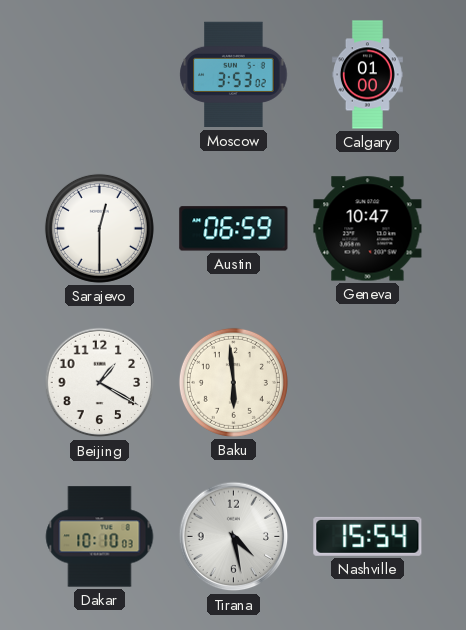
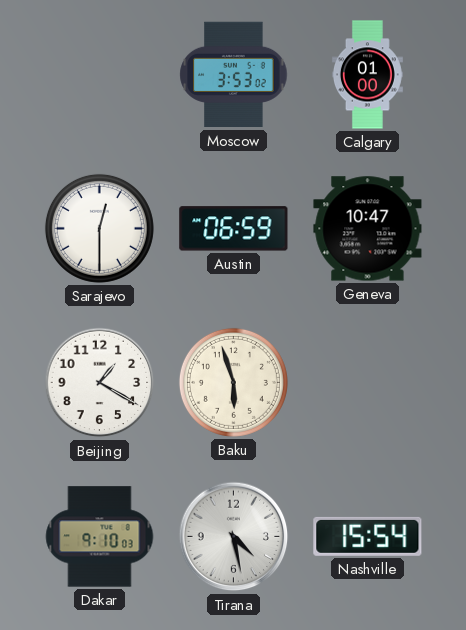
Baku: 5:59 -> 5:57 (233, 382)
Dakar: 10:10 -> 9:10 (100, 537)
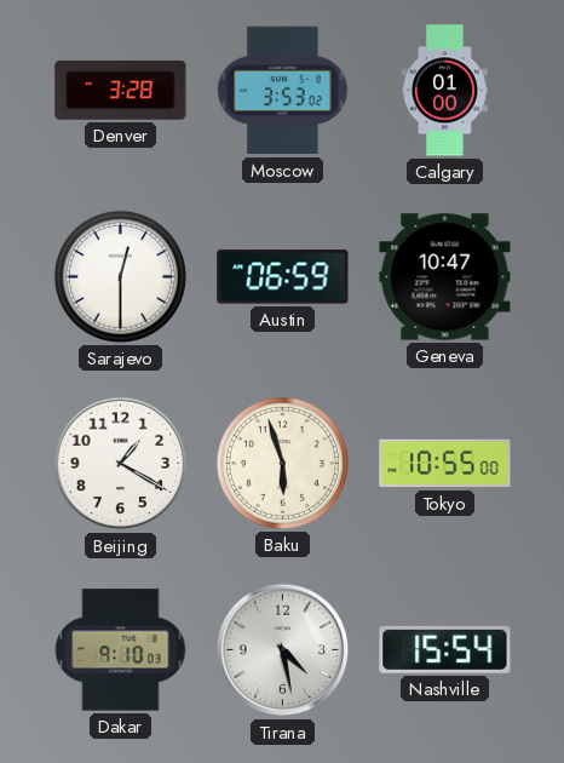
Denver: none -> 3:28 (121, 90)
Tokyo: none -> 10:55 (445, 464)
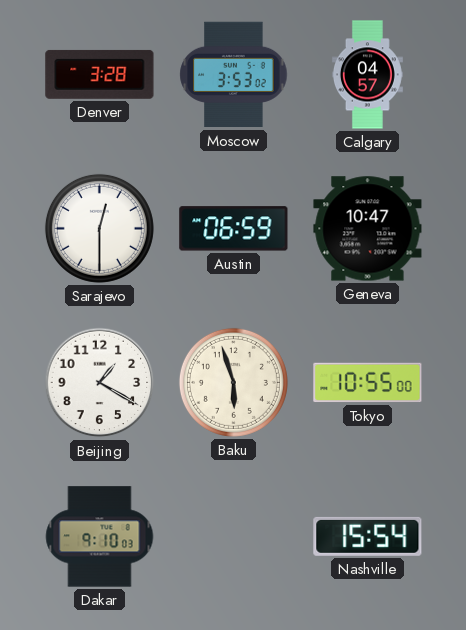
Calgary: 01:00 -> 04:57 (367, 75)
Tirana: 4:28 -> none (283, 650)
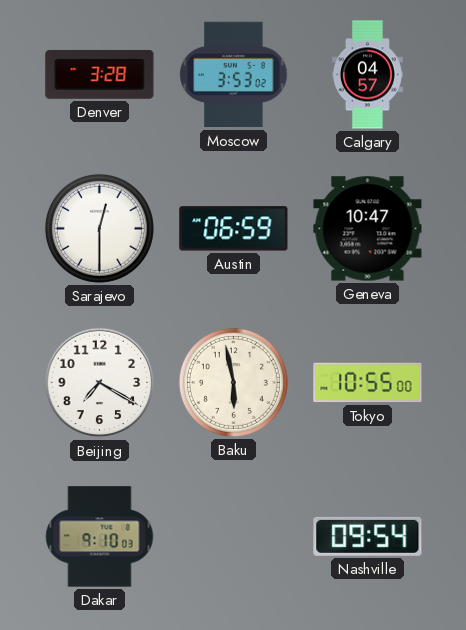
Beijing: 1:20 -> 7:20 (100, 383)
Baku: 5:57 -> 5:58 (233, 382)
Nashville: 15:54 -> 09:54 (368, 536)
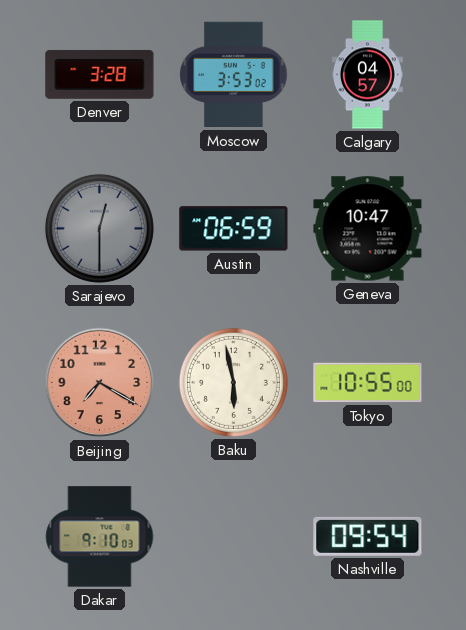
Sarajevo dial: white -> grey (99, 228)
Beijing dial: white -> salmon (100, 383)
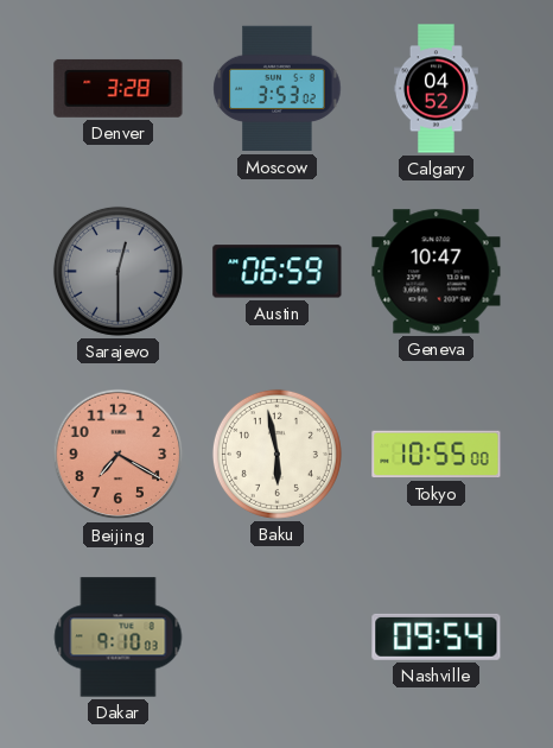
Calgary: 04:57 -> 04:52 (436, 89)
